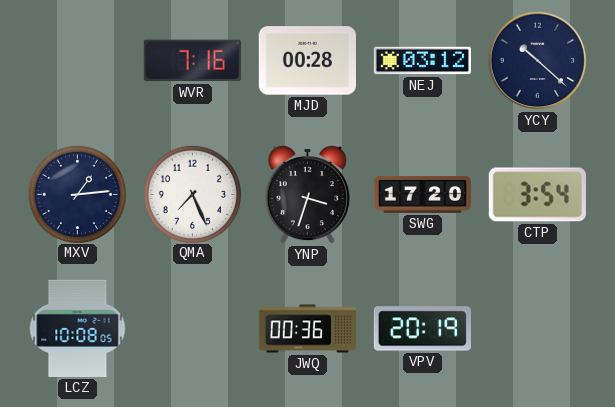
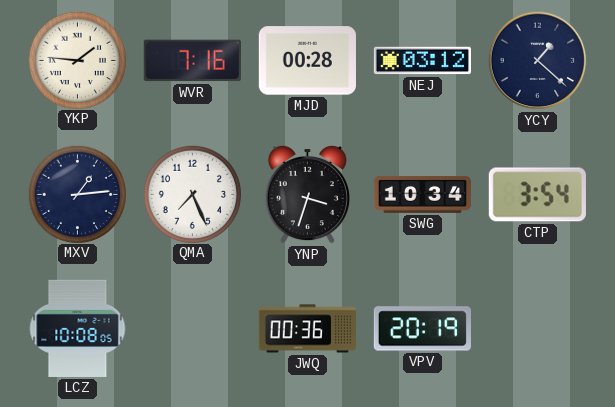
YKP: none -> 1:46 (77, 60)
YCY: 10:22 -> 1:22 (538, 61)
SWG: 17:20 -> 10:34 (422, 194)
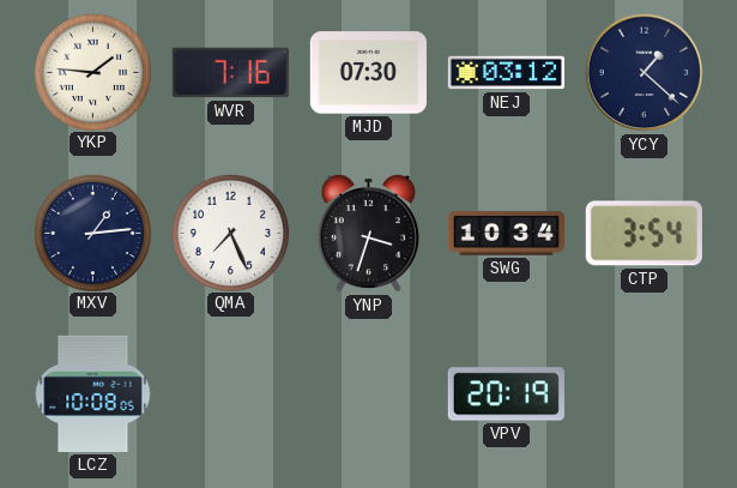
MJD: 00:28 -> 07:30 (368, 73)
JWQ: 00:36 -> none (307, 329)
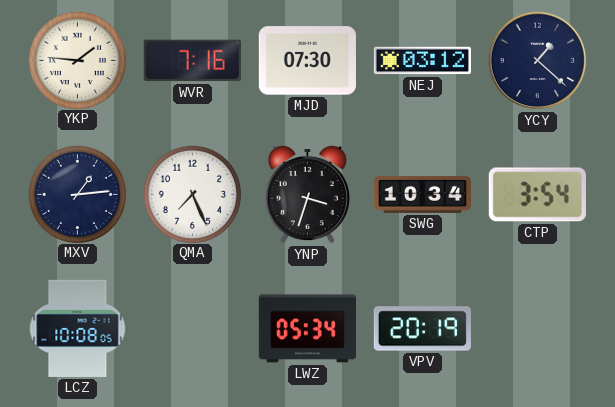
LWZ: none -> 05:34 (307, 329)
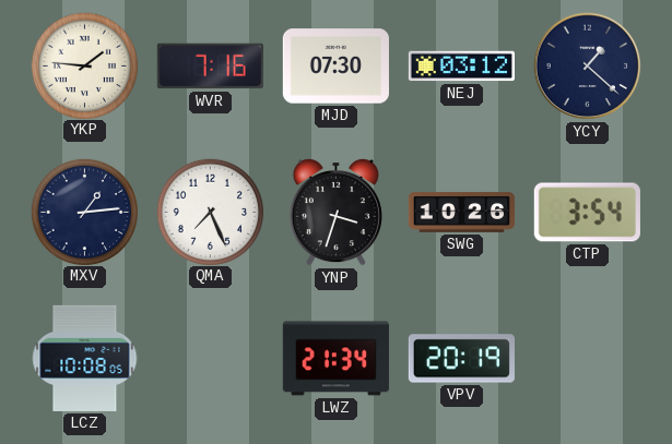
SWG: 10:34 -> 10:26 (461, 212)
LWZ: 05:34 -> 21:34 (335, 359)
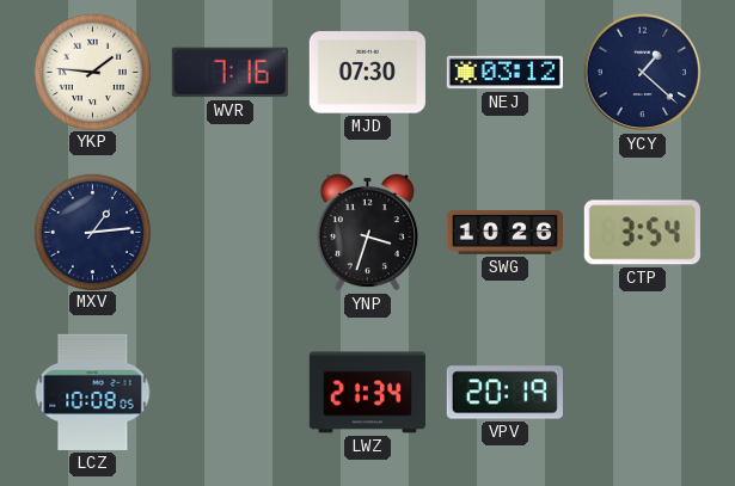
QMA: 7:26 -> none (210, 212)
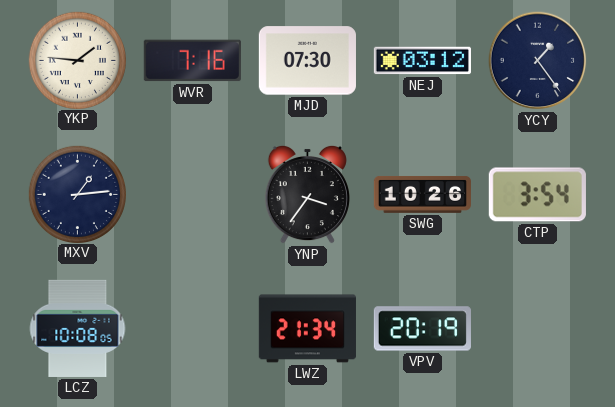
YCY: 1:22 -> 1:24 (538, 61)
YNP: 3:33 -> 3:36 (307, 194)
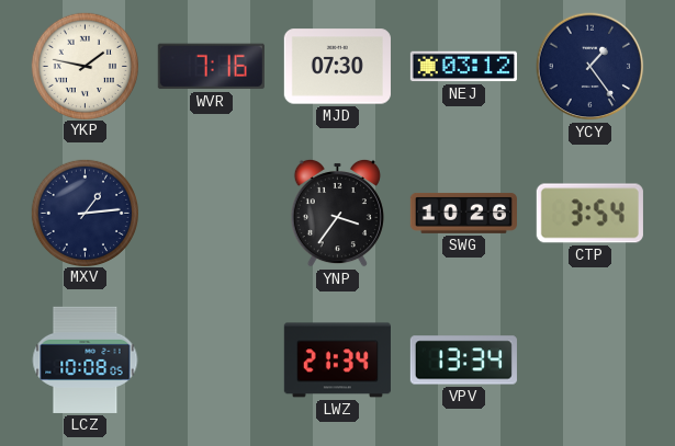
YKP: 1:46 -> 1:47 (85, 66)
VPV: 20:19 -> 13:34 (463, 361)
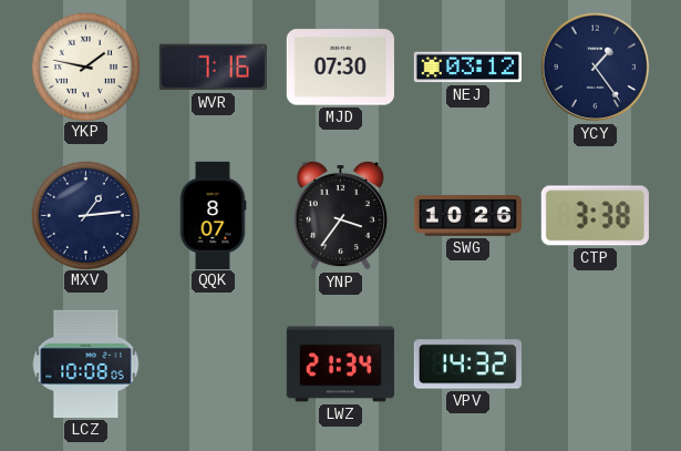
QQK: none -> 8:07 (213, 215)
CTP: 3:54 -> 3:38 (595, 216)
VPV: 13:34 -> 14:32 (467, 365)
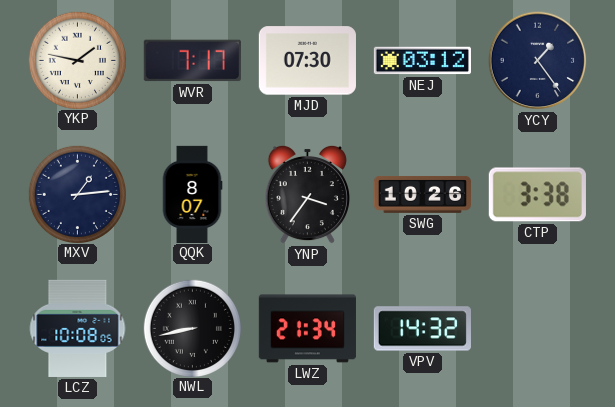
WVR: 7:16 -> 7:17 (192, 61)
NWL: none -> 8:43 (192, 328)
